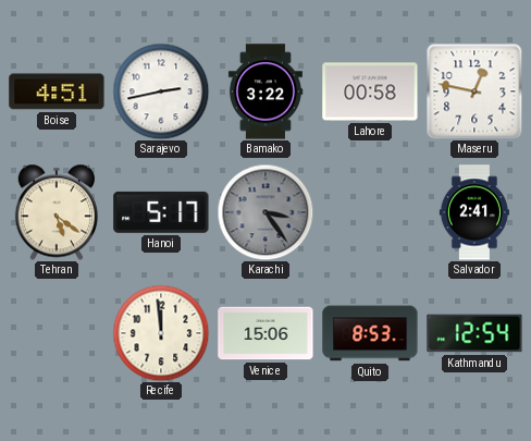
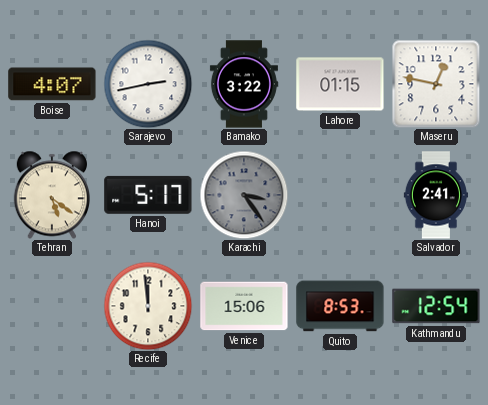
Boise: 4:51 -> 4:07 (52, 84)
Lahore: 00:58 -> 01:15 (340, 84)
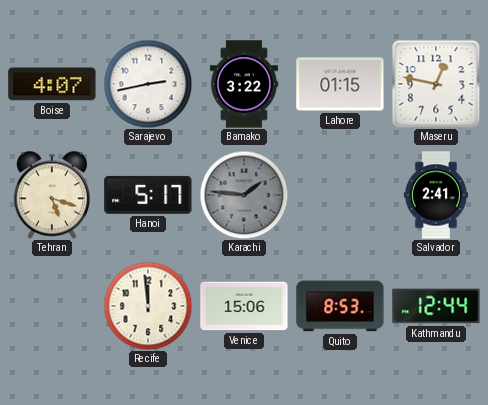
Tehran: 5:21 -> 5:18 (51, 195)
Karachi: 3:24 -> 1:46 (244, 195)
Kathmandu: 12:54 -> 12:44 (436, 306)
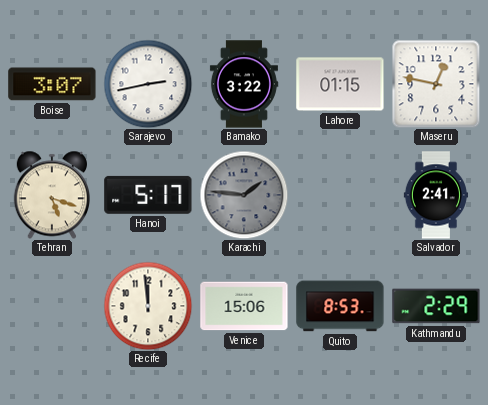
Boise: 4:07 -> 3:07 (52, 84)
Kathmandu: 12:44 -> 2:29 (436, 306)
